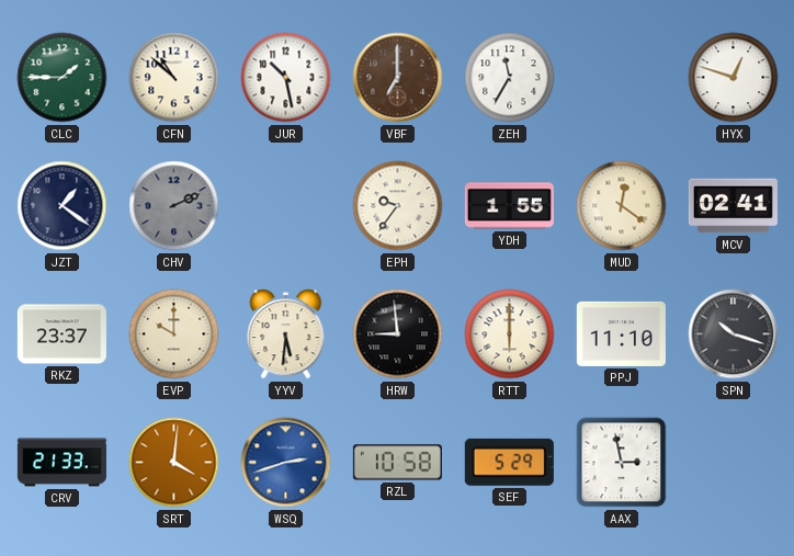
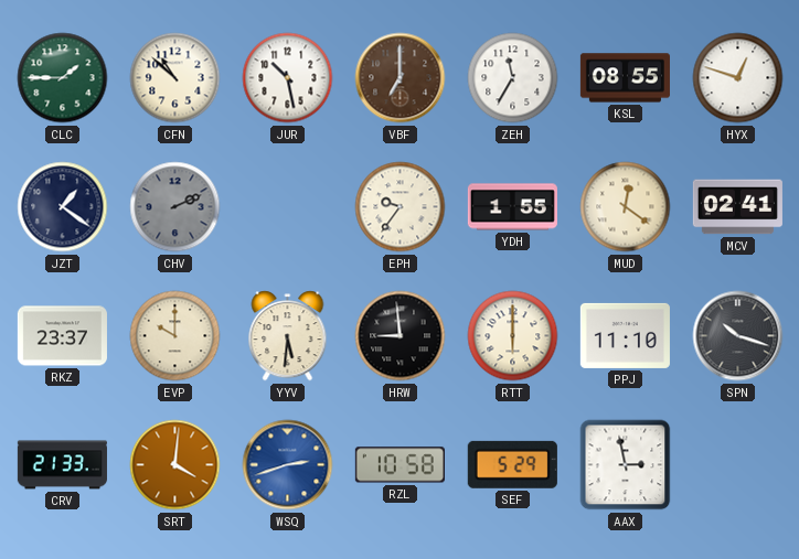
KSL: none -> 08:55 (625, 78)
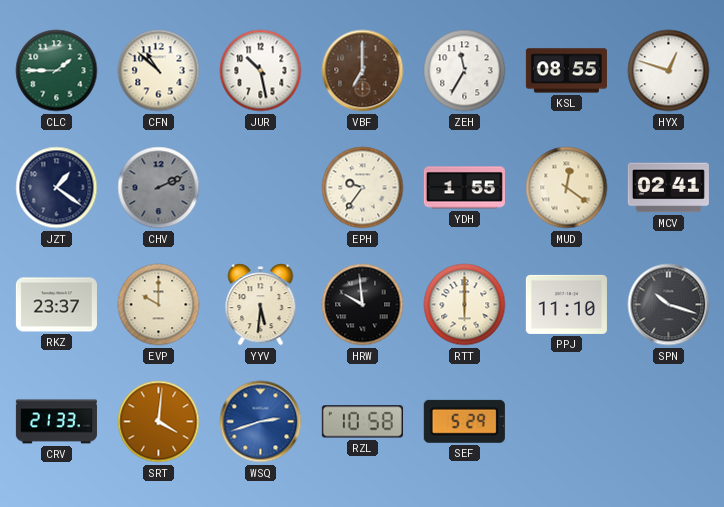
HRW: 8:59 -> 9:59 (363, 305)
AAX: 2:58 -> none (626, 465)
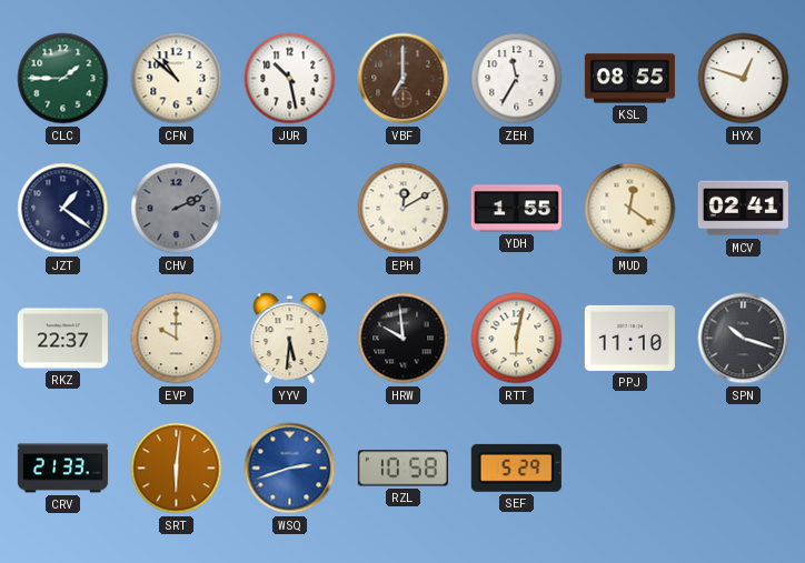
EPH: 9:36 -> 12:10 (404, 209)
RKZ: 23:37 -> 22:37 (62, 339)
RTT: 6:00 -> 6:02 (517, 339)
SRT: 4:01 -> 6:01 (177, 469)
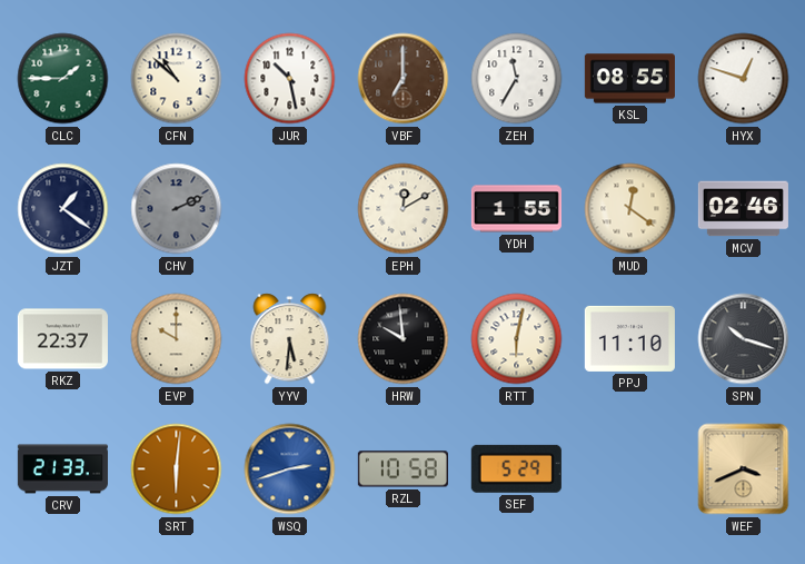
MCV: 02:41 -> 02:46 (743, 209)
WEF: none -> 3:41 (744, 469)
